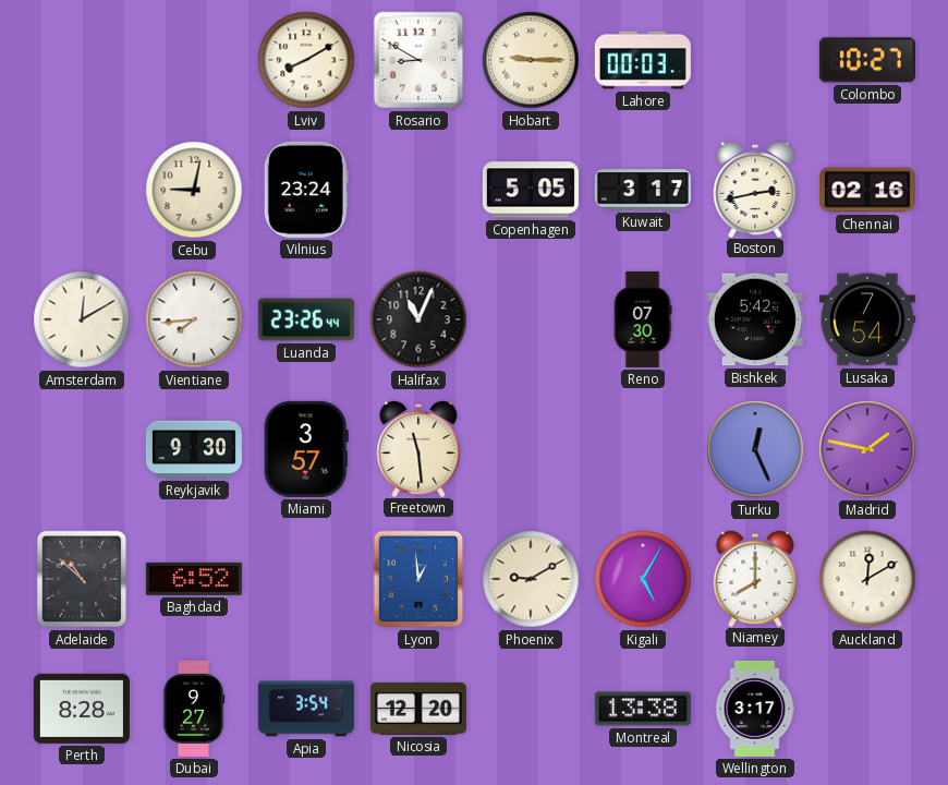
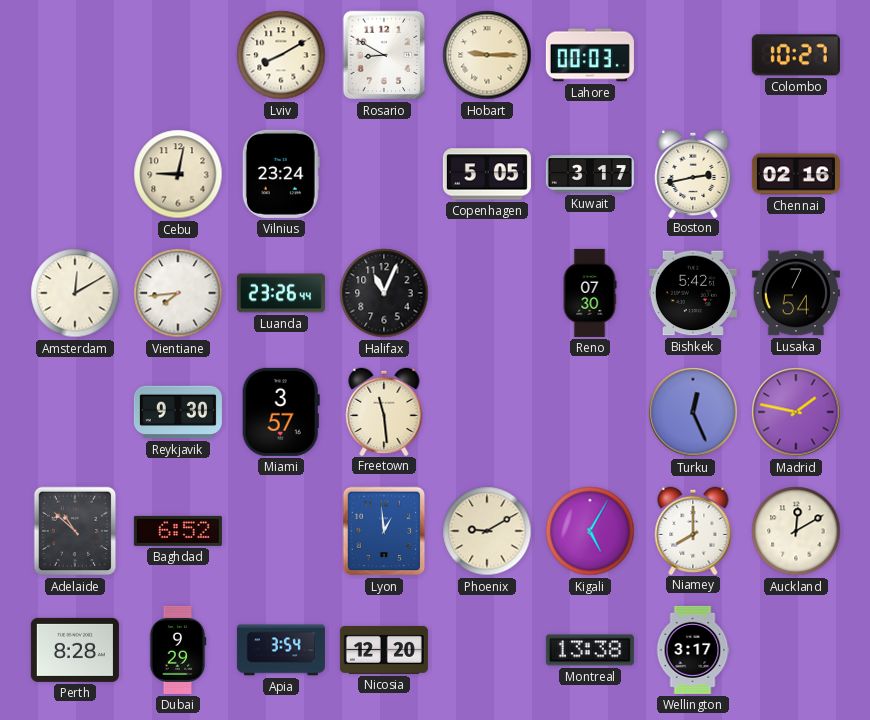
Dubai: 9:27 -> 9:29 (178, 650)
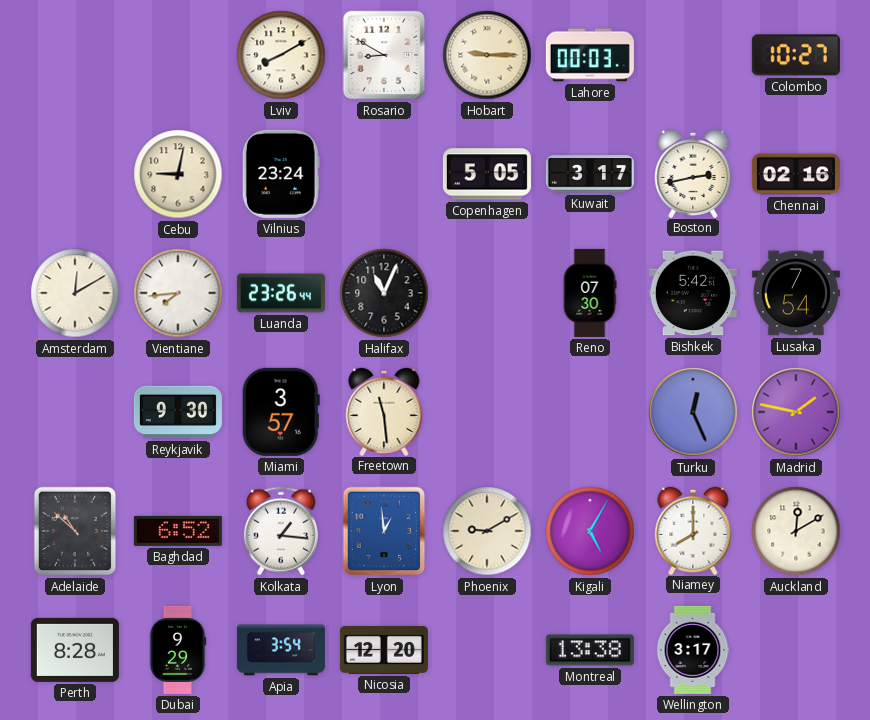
Kolkata: none -> 1:16 (281, 531)
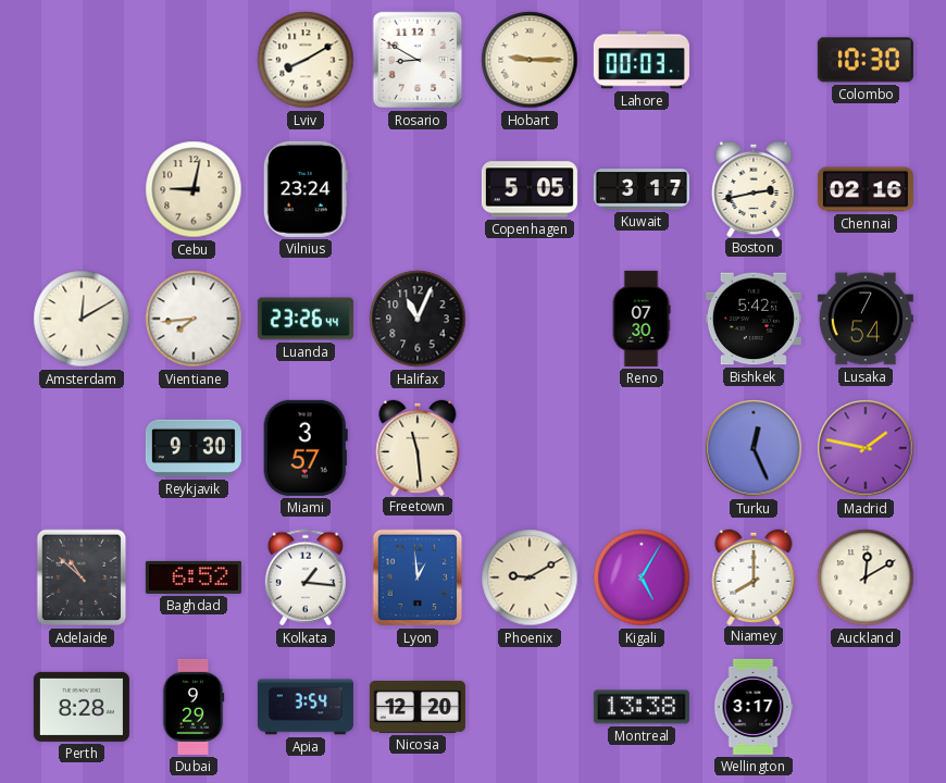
Colombo: 10:27 -> 10:30 (866, 60)
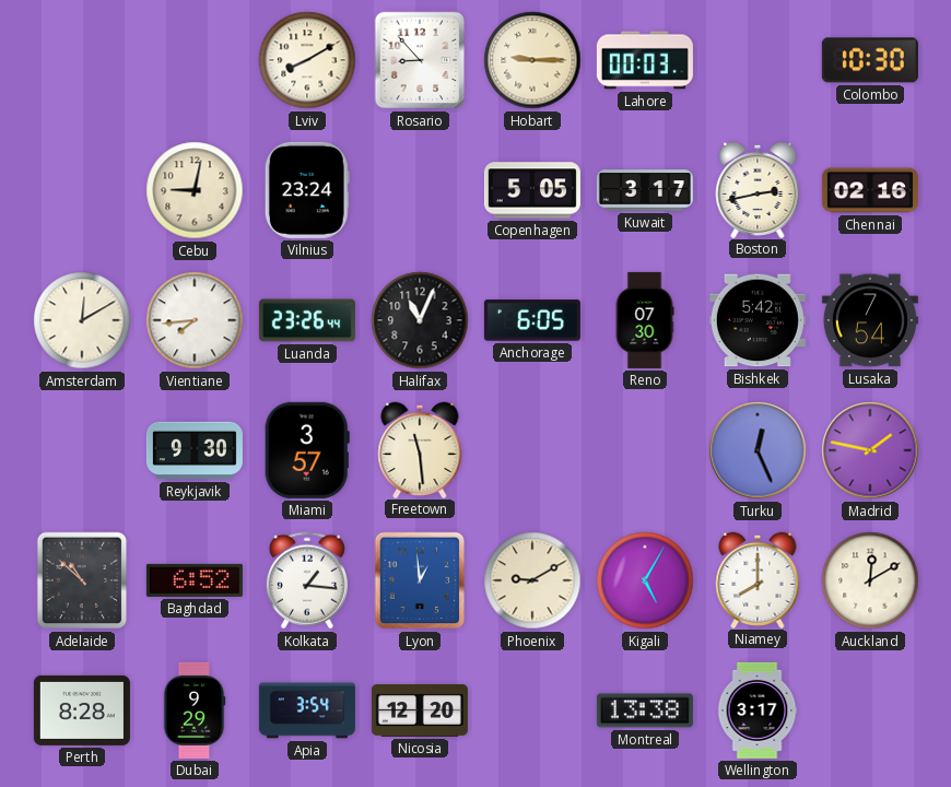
Rosario: 8:50 -> 8:53 (420, 60)
Anchorage: none -> 6:05 (532, 320)
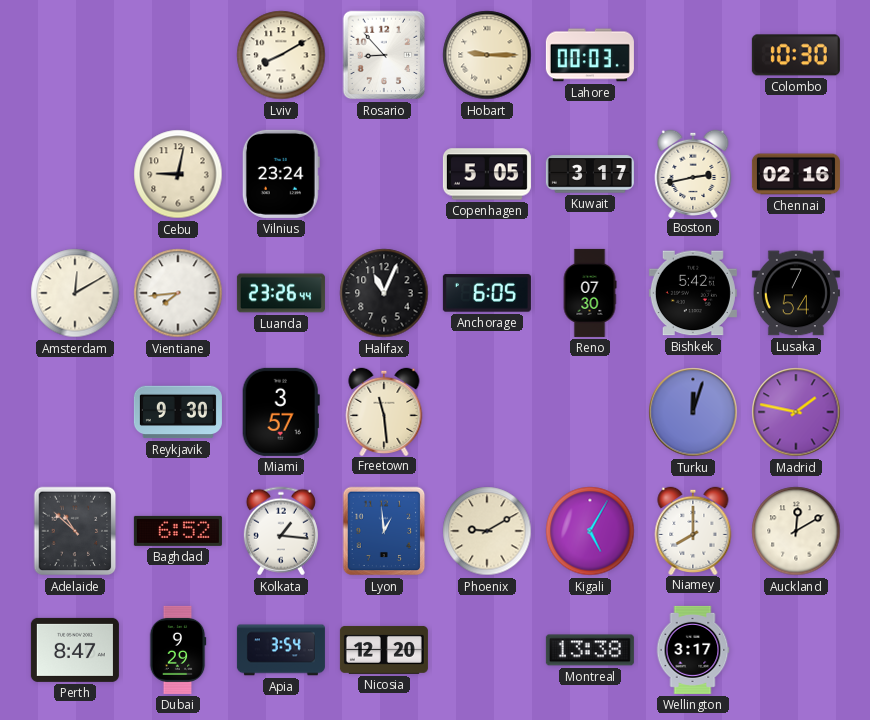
Turku: 12:26 -> 12:03 (693, 412)
Perth: 8:28 -> 8:47 (75, 650)
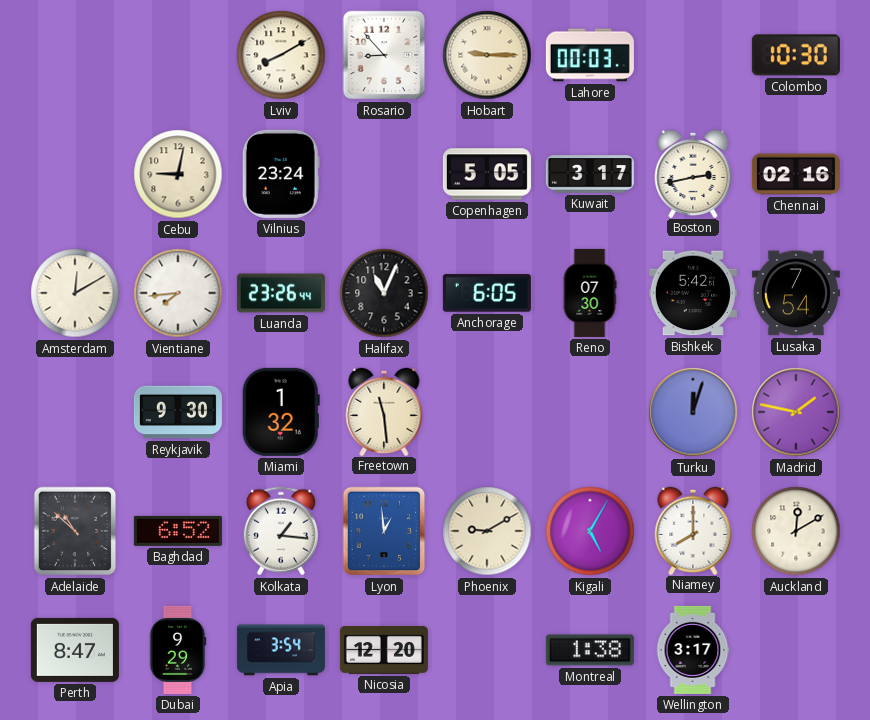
Miami: 3:57 -> 1:32 (281, 412)
Montreal: 13:38 -> 1:38 (590, 650)
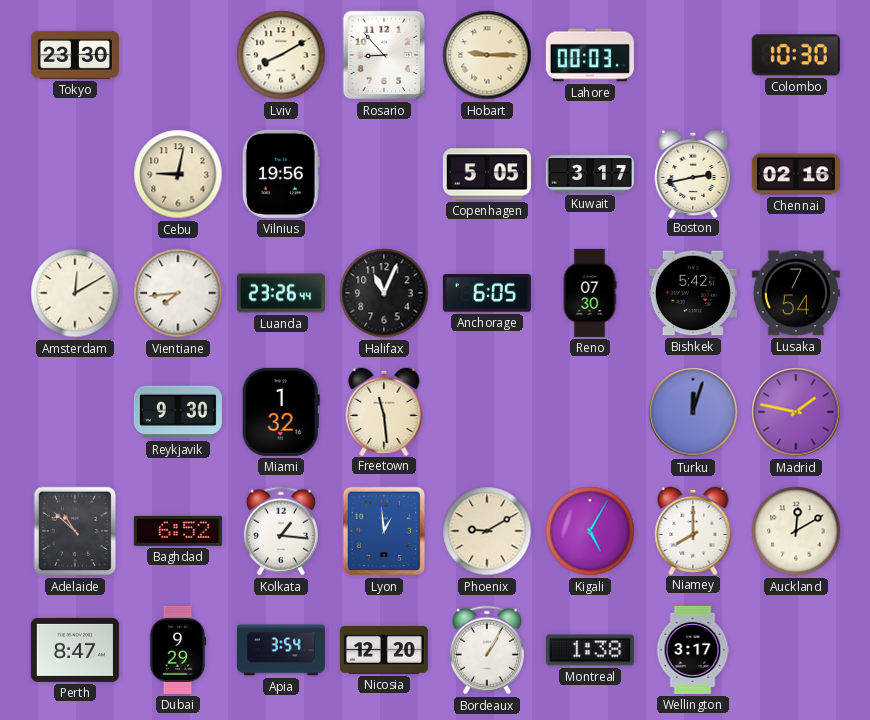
Tokyo: none -> 23:30 (75, 55)
Vilnius: 23:24 -> 19:56 (281, 174)
Bordeaux: none -> 1:05 (487, 650)
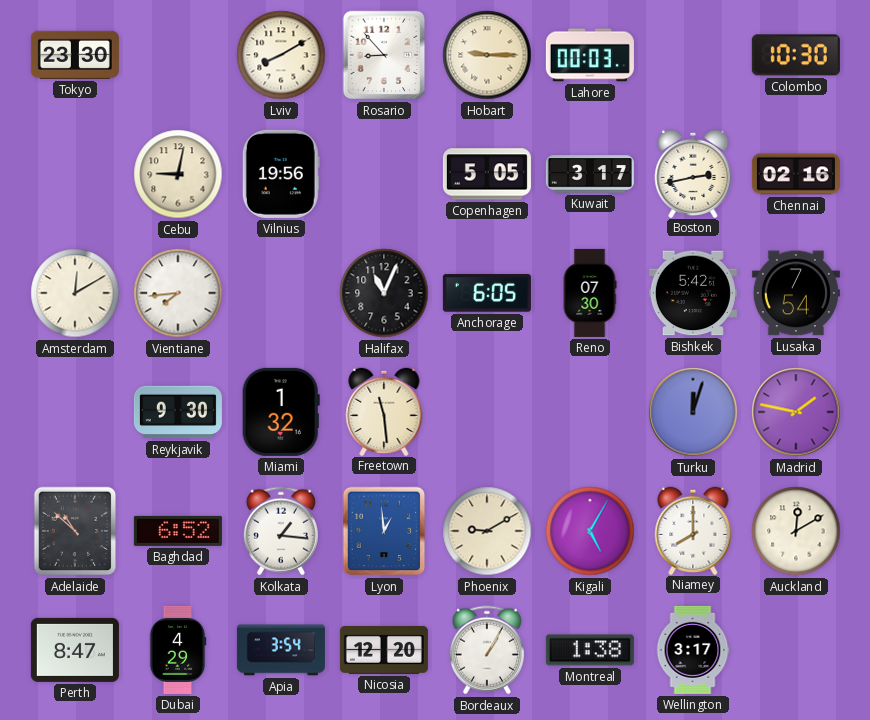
Luanda: 23:26 -> none (281, 293)
Dubai: 9:29 -> 4:29 (178, 650)
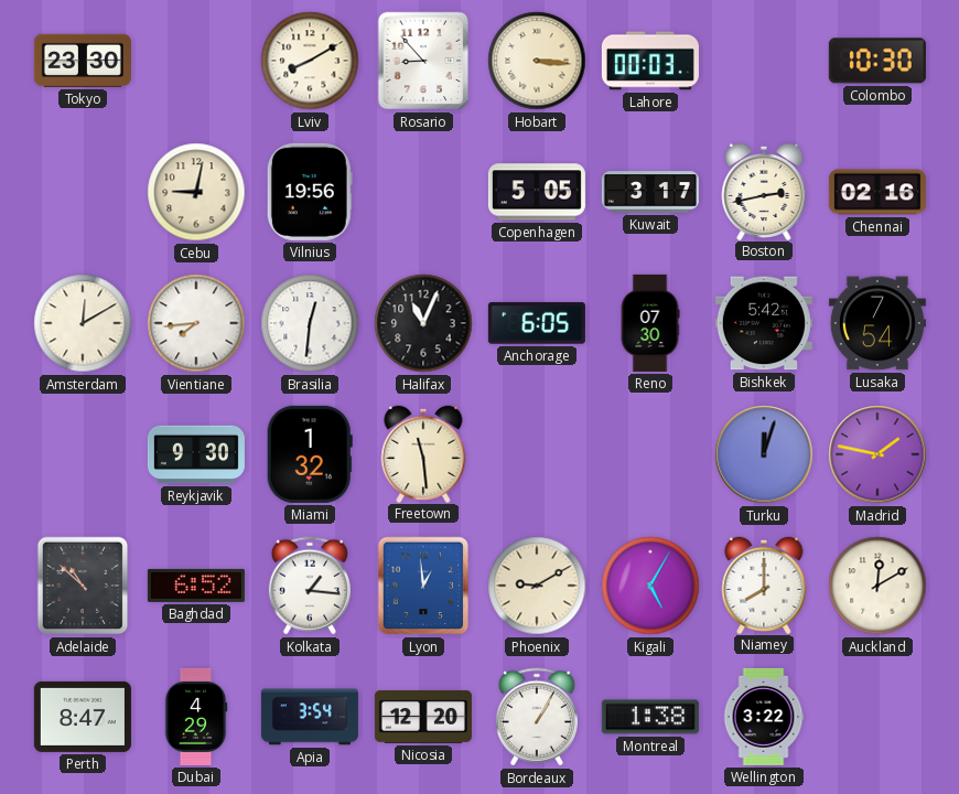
Hobart: 9:15 -> 3:16 (537, 61)
Brasilia: none -> 12:31 (310, 323)
Wellington: 3:17 -> 3:22 (764, 717)
